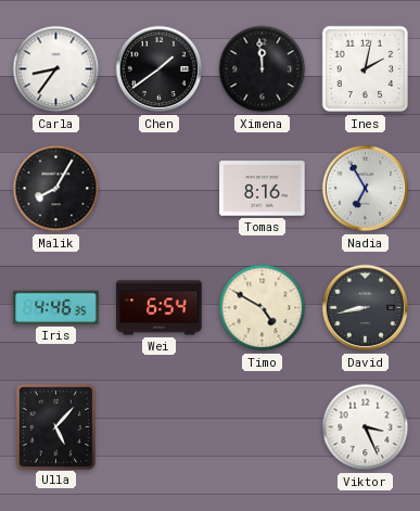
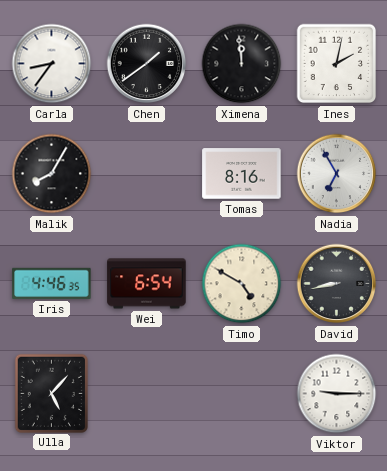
Viktor: 3:26 -> 9:15 (337, 394)
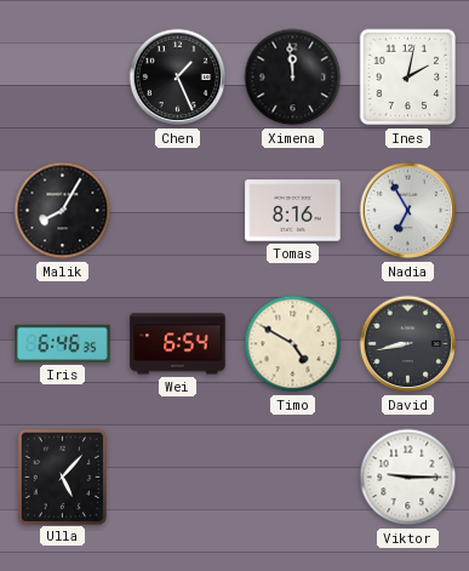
Carla: 8:36 -> none (52, 64)
Chen: 1:39 -> 1:26 (178, 78)
Iris: 4:46 -> 6:46 (63, 343)
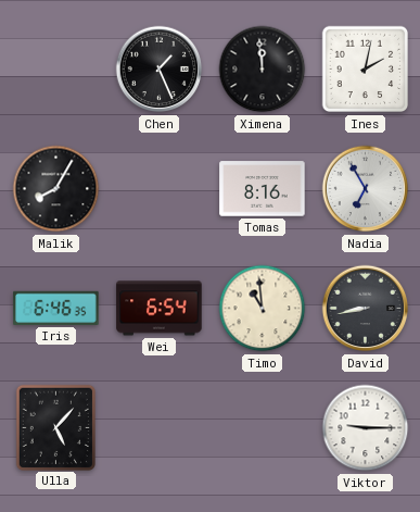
Timo: 4:50 -> 10:59 (263, 309)
